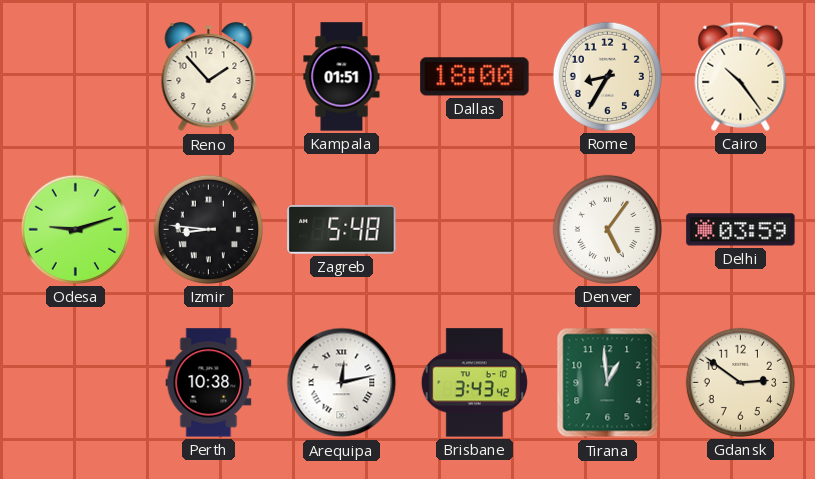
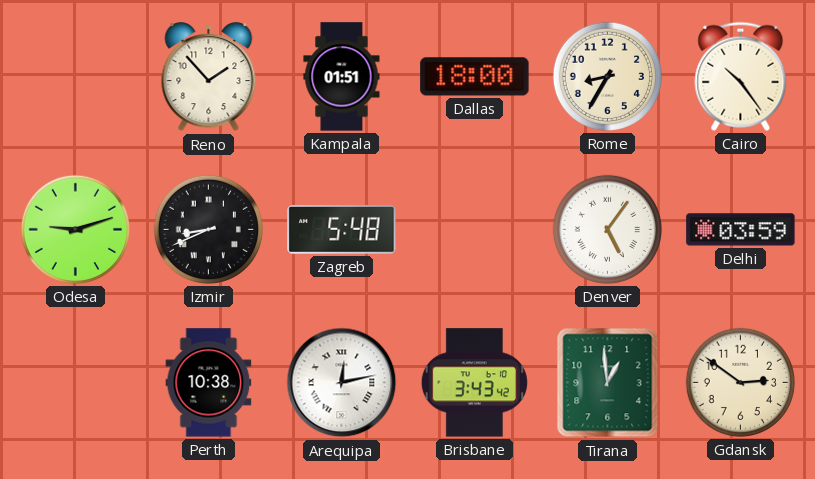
Izmir: 8:46 -> 8:41 (208, 229)
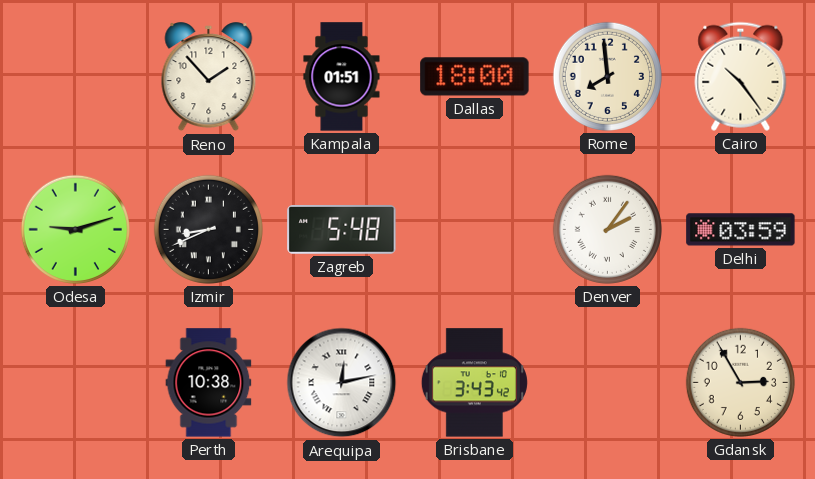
Rome: 8:35 -> 7:59 (607, 76)
Denver: 5:06 -> 2:06 (607, 229)
Tirana: 12:59 -> none (608, 383)
Gdansk: 2:51 -> 2:55 (740, 382)
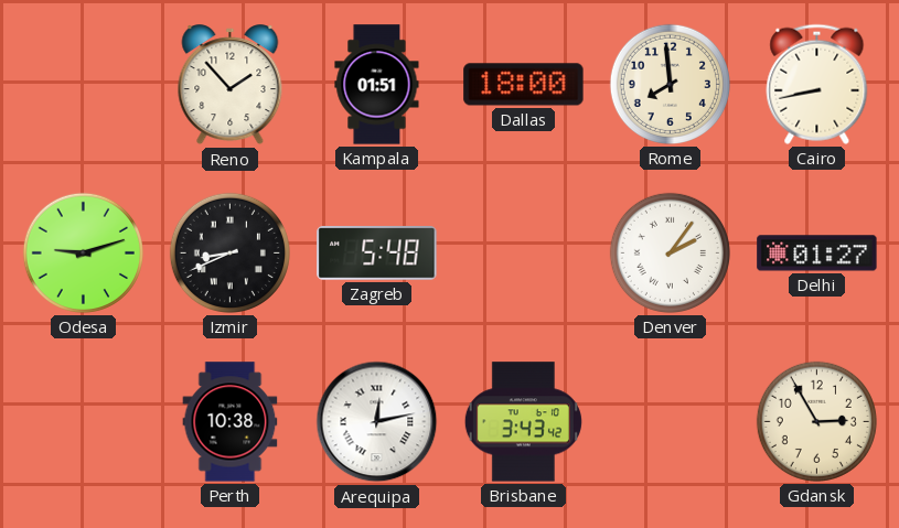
Cairo: 10:24 -> 8:43 (817, 84)
Delhi: 03:59 -> 01:27 (817, 254)
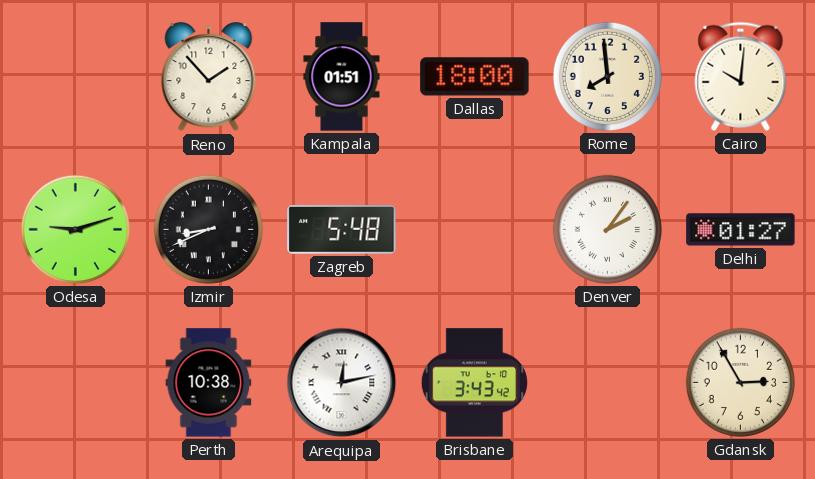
Cairo: 8:43 -> 10:01 (741, 76)
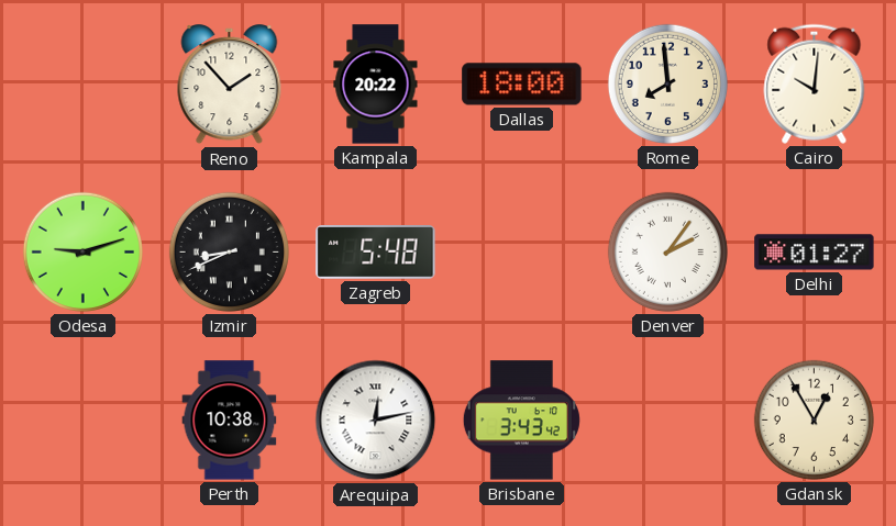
Kampala: 01:51 -> 20:22 (376, 85)
Gdansk: 2:55 -> 12:55 (814, 419)
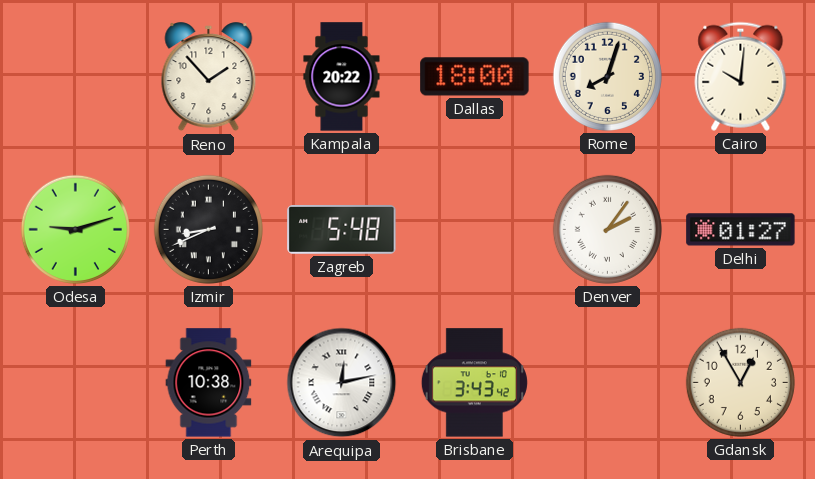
Rome: 7:59 -> 8:03 (607, 76)
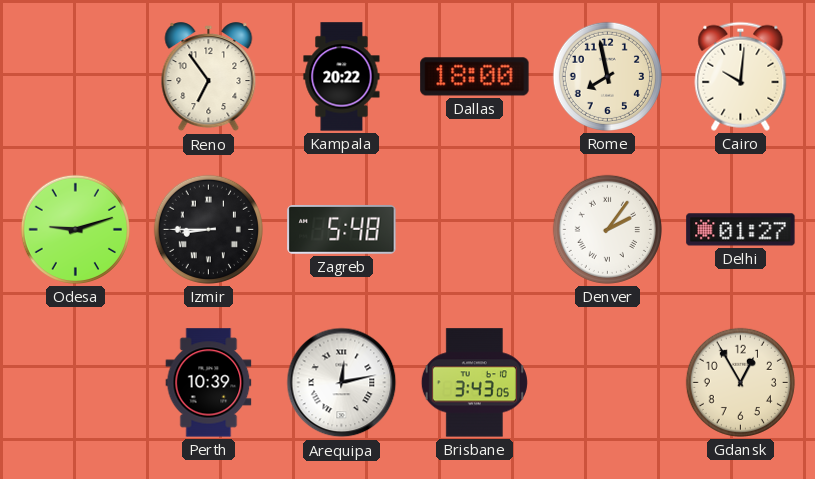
Reno: 1:53 -> 6:54 (209, 77)
Rome: 8:03 -> 7:58 (607, 76)
Izmir: 8:41 -> 8:45 (208, 229)
Perth: 10:38 -> 10:39 (209, 383)
Brisbane: 3:43:42 -> 3:43:05 (474, 383)
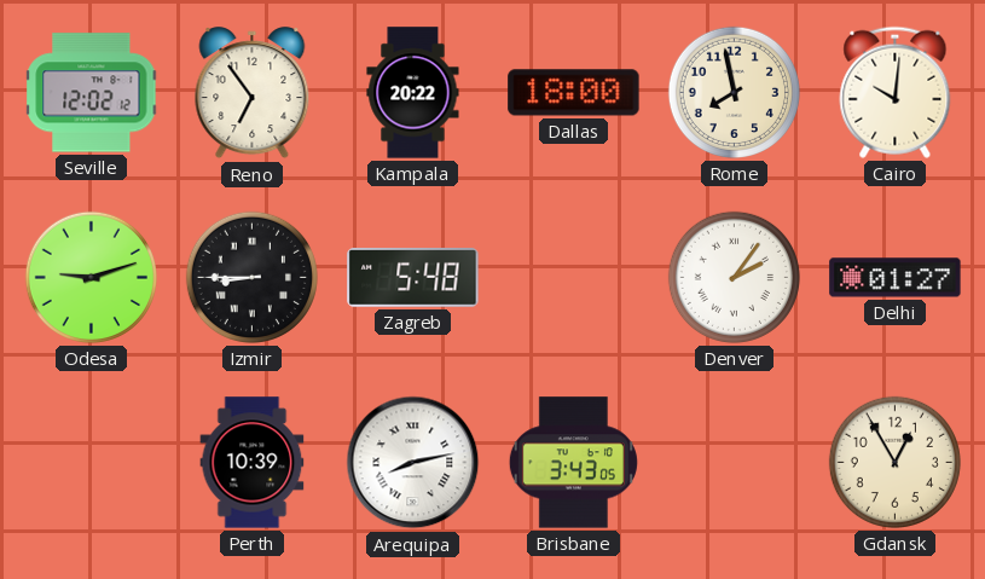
Seville: none -> 12:02 (92, 93)
Arequipa: 12:13 -> 8:13 (413, 463)
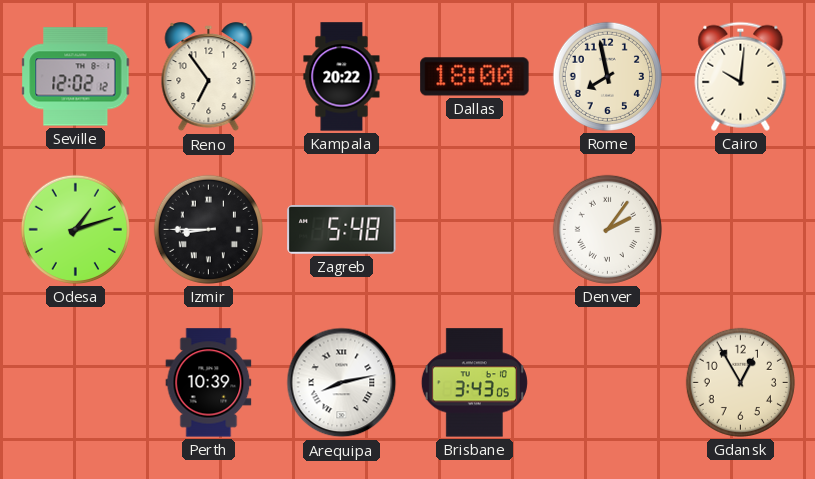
Odesa: 9:12 -> 1:12 (75, 229)
Delhi: 01:27 -> none (896, 278)
